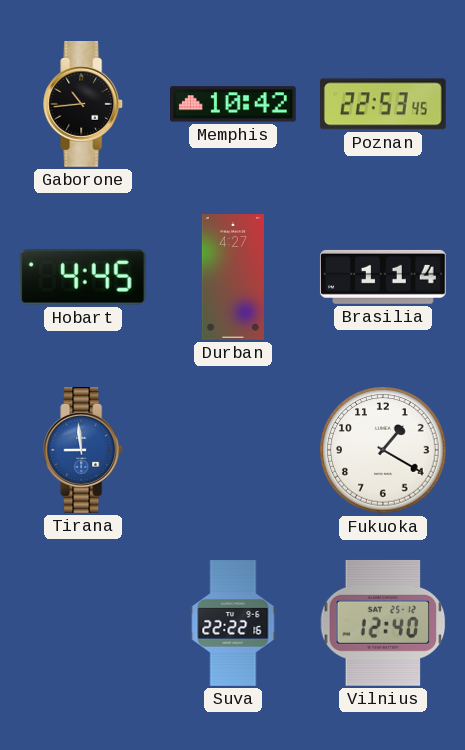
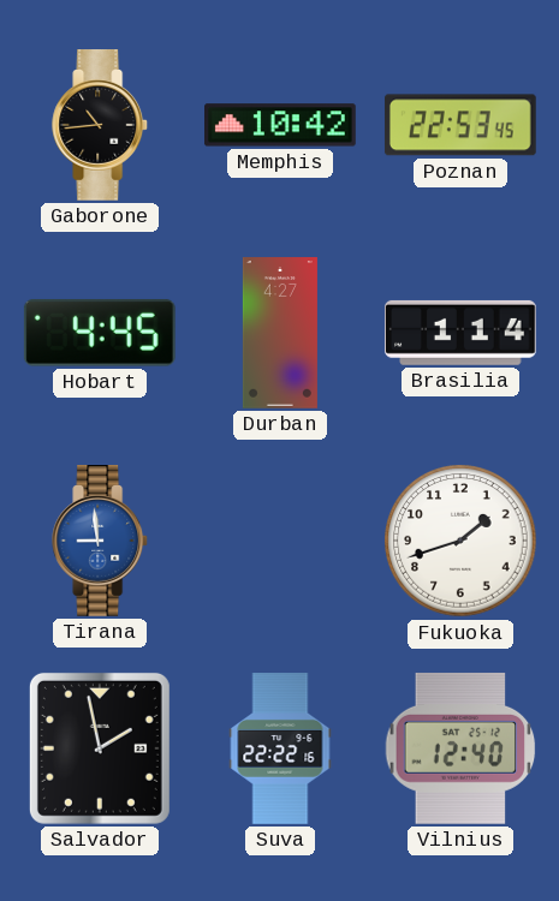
Fukuoka: 1:20 -> 1:42 (460, 541)
Salvador: none -> 1:58 (100, 748)
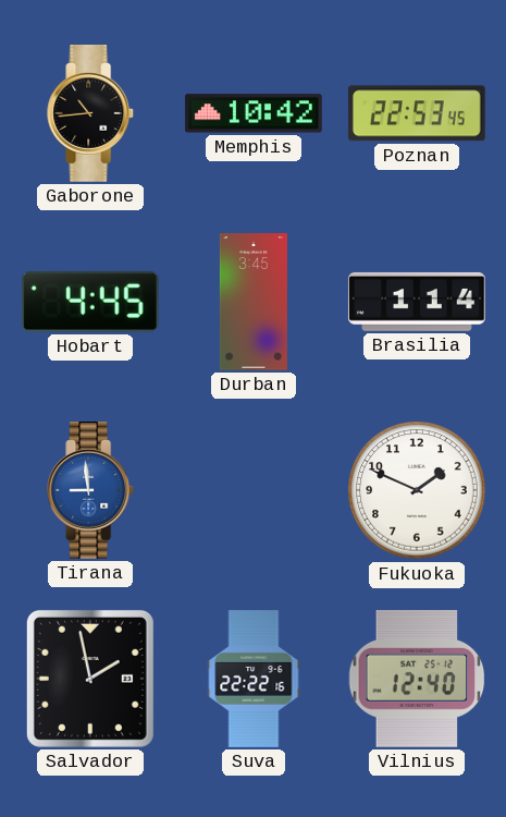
Durban: 4:27 -> 3:45 (254, 302)
Fukuoka: 1:42 -> 1:49 (417, 490)
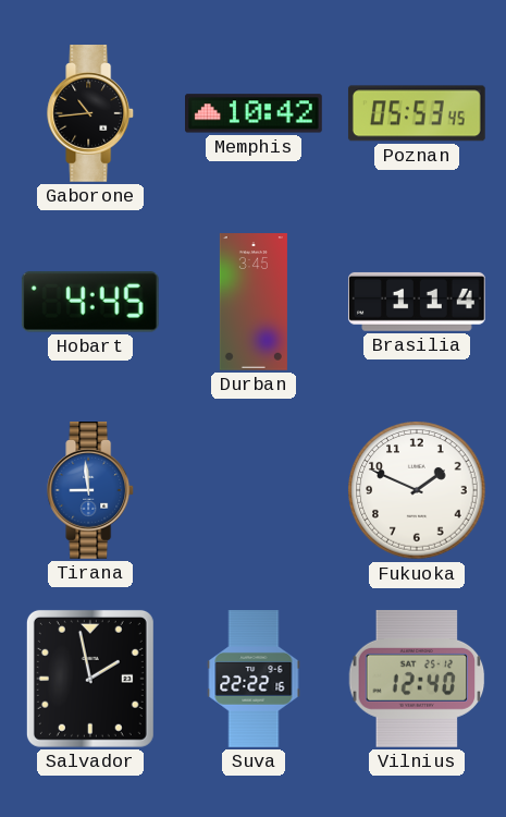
Poznan: 22:53 -> 05:53 (417, 113)
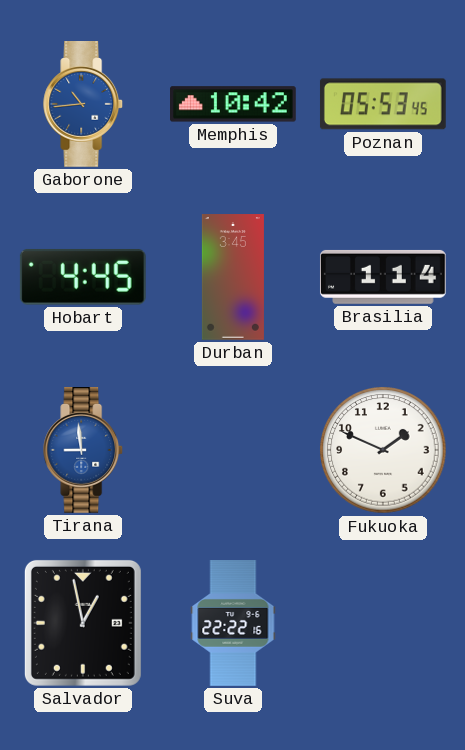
Gaborone dial: black -> blue (84, 105)
Salvador: 1:58 -> 12:58 (83, 623)
Vilnius: 12:40 -> none (417, 679)
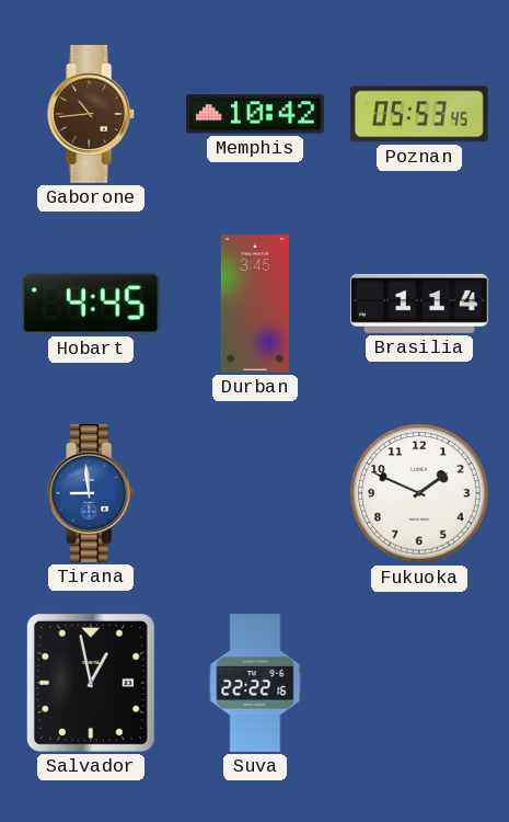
Gaborone dial: blue -> brown (92, 115)
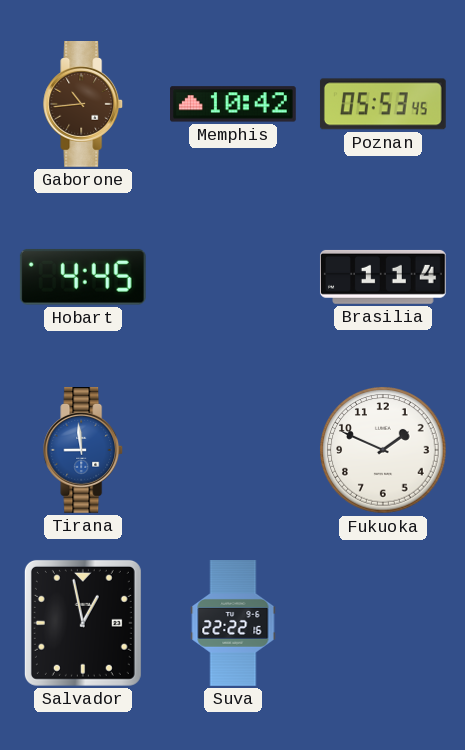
Durban: 3:45 -> none (255, 304)
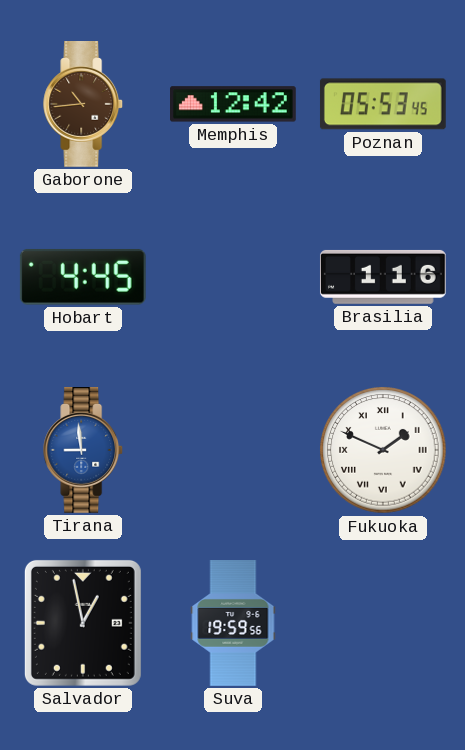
Memphis: 10:42 -> 12:42 (234, 104)
Brasilia: 1:14 -> 1:16 (383, 277)
Fukuoka numerals: Arabic -> Roman (383, 450)
Suva: 22:22 -> 19:59 (233, 623)
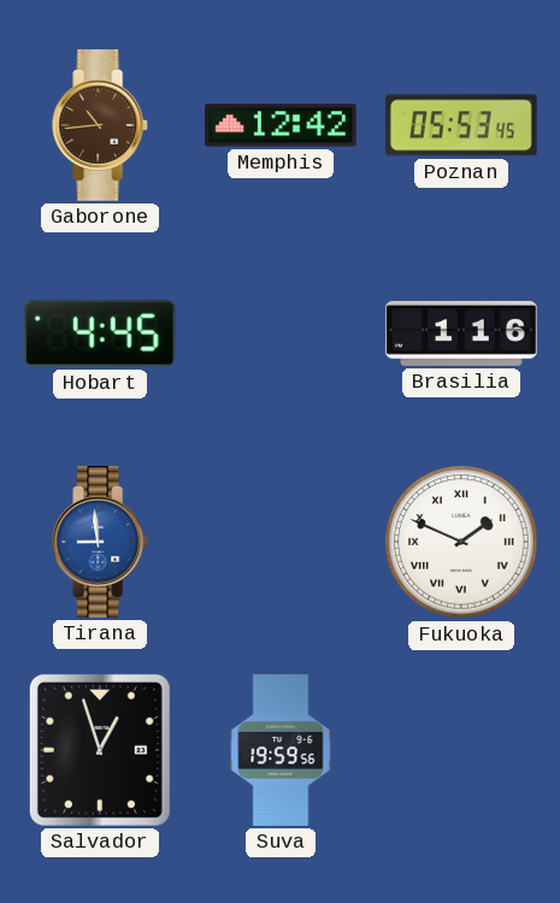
Salvador: 12:58 -> 12:57 (100, 750)
